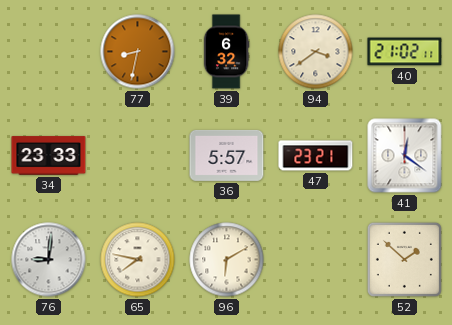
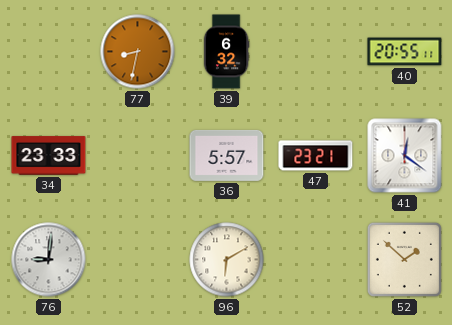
94: 3:39 -> none (316, 52)
40: 21:02 -> 20:55 (405, 52)
65: 7:47 -> none (138, 260)
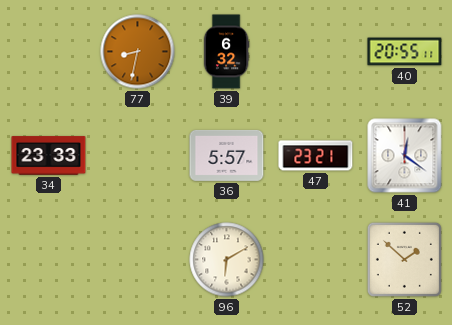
76: 9:01 -> none (49, 260)
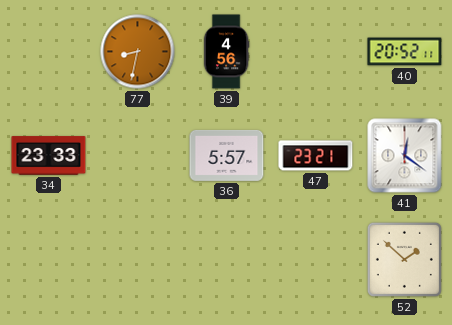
39: 6:32 -> 4:56 (226, 52)
40: 20:55 -> 20:52 (405, 52)
96: 6:10 -> none (227, 260)
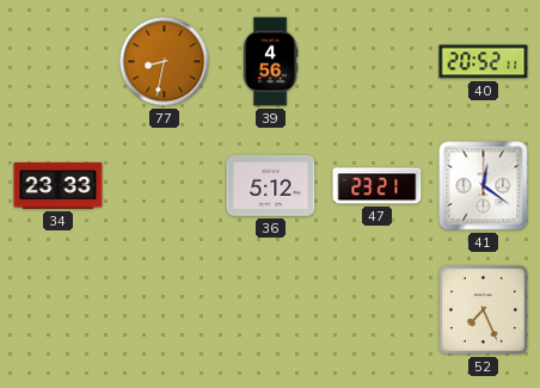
36: 5:57 -> 5:12 (271, 185)
52: 1:52 -> 7:26 (483, 309)
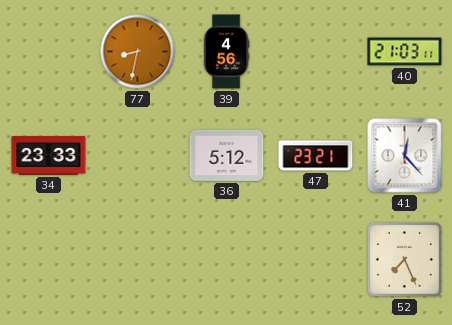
40: 20:52 -> 21:03 (405, 52)
41: 12:21 -> 12:23 (405, 156)
